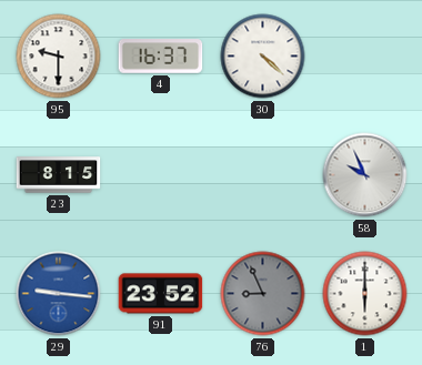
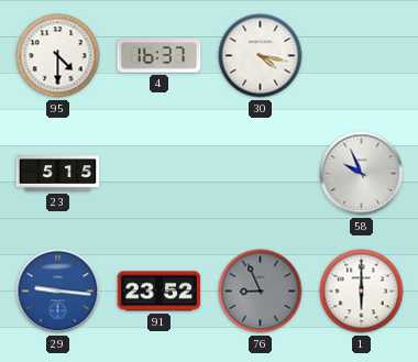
95: 9:30 -> 4:30 (58, 56)
30: 4:22 -> 4:17 (261, 56)
23: 8:15 -> 5:15 (58, 174)
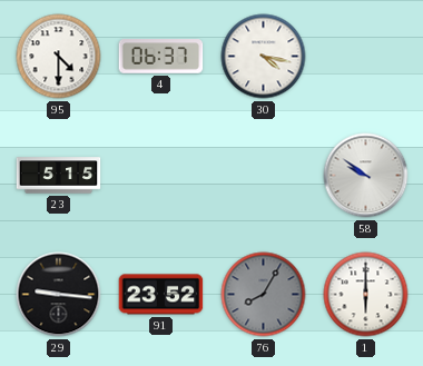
4: 16:37 -> 06:37 (161, 57)
58: 9:56 -> 9:51 (366, 176)
29 dial: blue -> black (59, 295)
76: 8:56 -> 8:05 (264, 295)
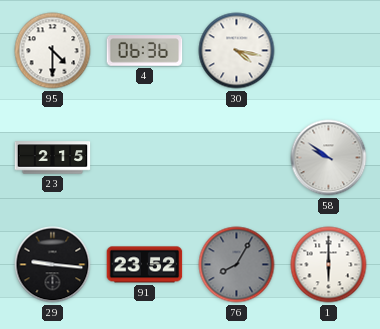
4: 06:37 -> 06:36 (145, 51)
23: 5:15 -> 2:15 (53, 158)
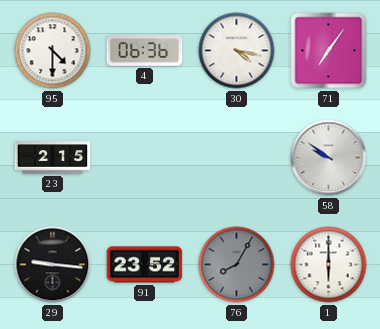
71: none -> 7:06 (329, 51)
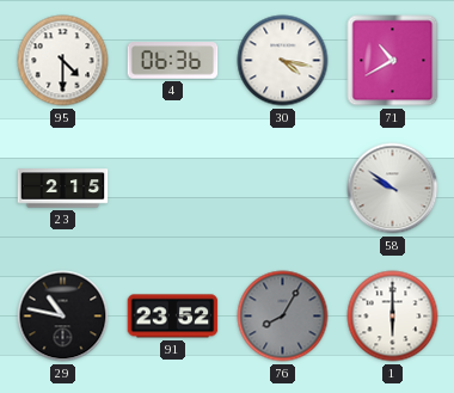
71: 7:06 -> 10:40 (393, 61)
29: 9:16 -> 10:47 (63, 317)
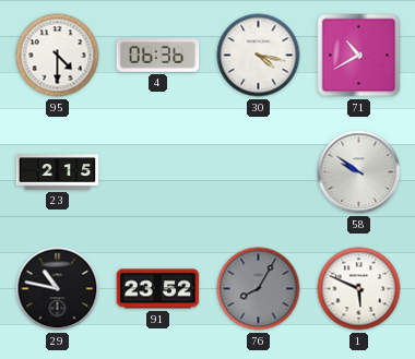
1: 6:00 -> 5:49 (359, 289)
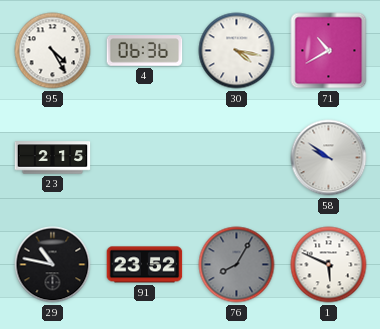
95: 4:30 -> 4:25 (53, 51)
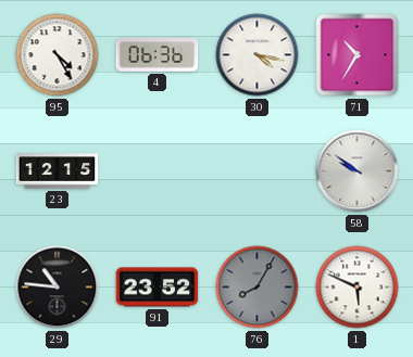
71: 10:40 -> 10:35 (358, 55)
23: 2:15 -> 12:15 (58, 171)
29: 10:47 -> 10:46 (58, 288)
